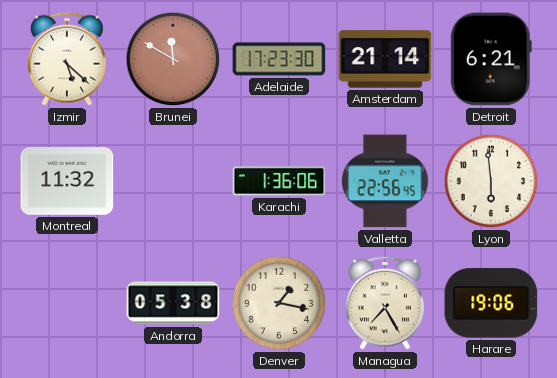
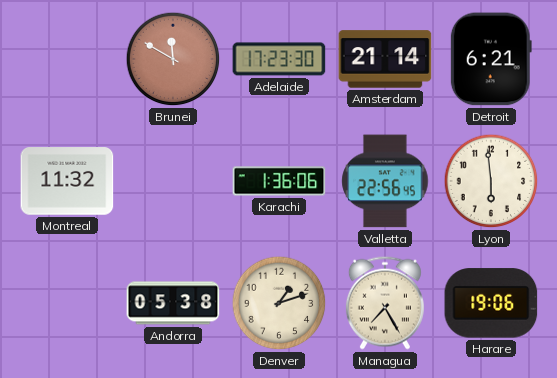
Izmir: 5:22 -> none (67, 59)
Denver: 1:17 -> 1:12 (279, 303)
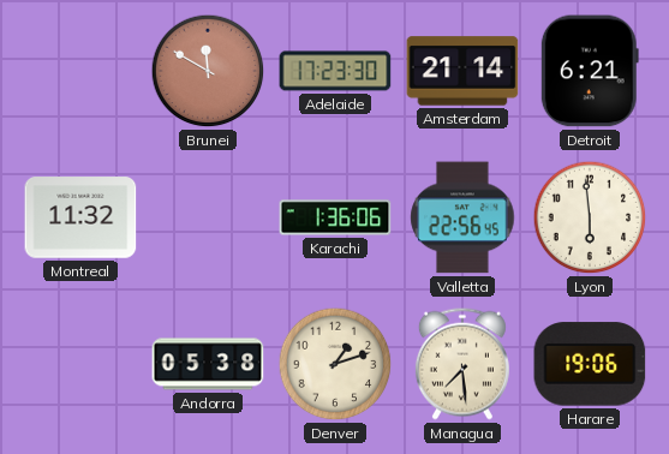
Managua: 7:25 -> 7:29 (462, 364)
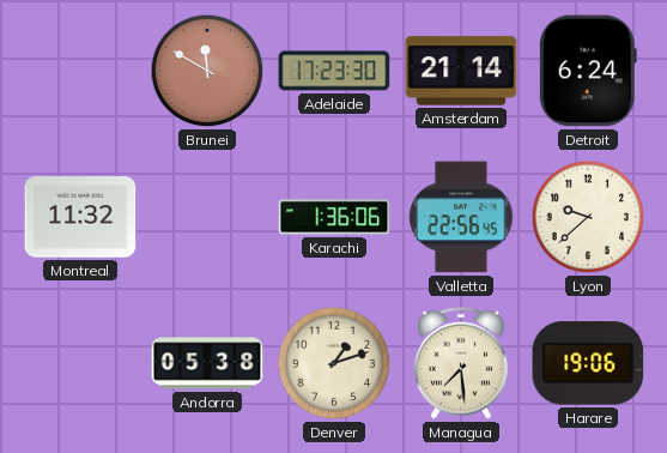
Detroit: 6:21 -> 6:24 (588, 71)
Lyon: 5:59 -> 9:38 (588, 217)
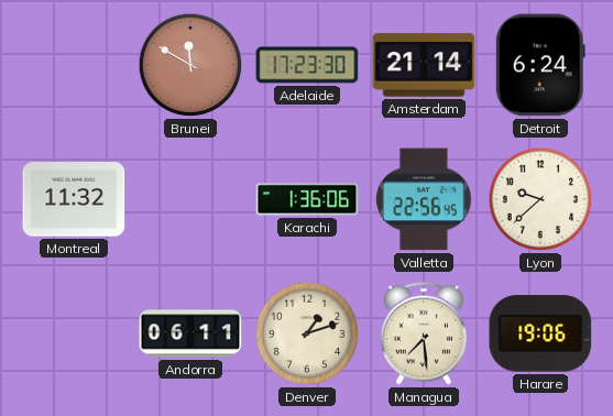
Andorra: 05:38 -> 06:11 (190, 333)
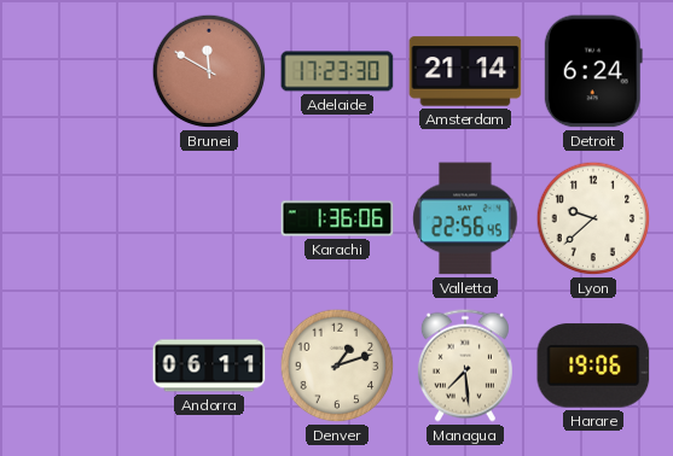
Montreal: 11:32 -> none (74, 199)
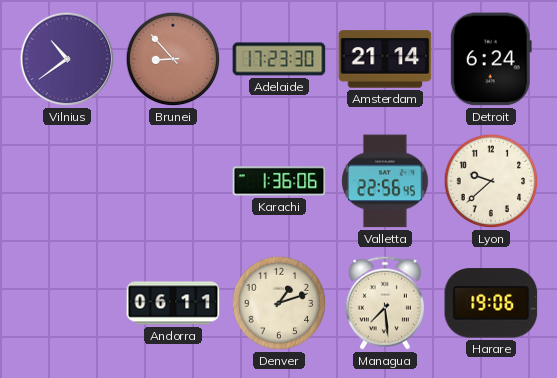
Vilnius: none -> 10:39 (67, 59)
Brunei: 11:50 -> 8:53 (173, 59)
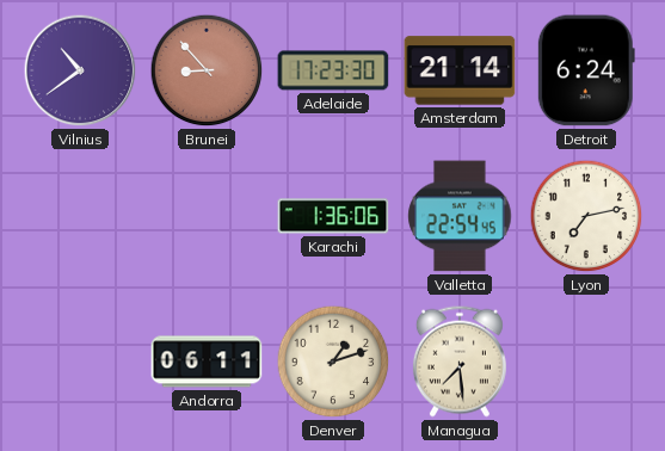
Valletta: 22:56 -> 22:54 (460, 216)
Lyon: 9:38 -> 7:13 (586, 216)
Harare: 19:06 -> none (491, 303)
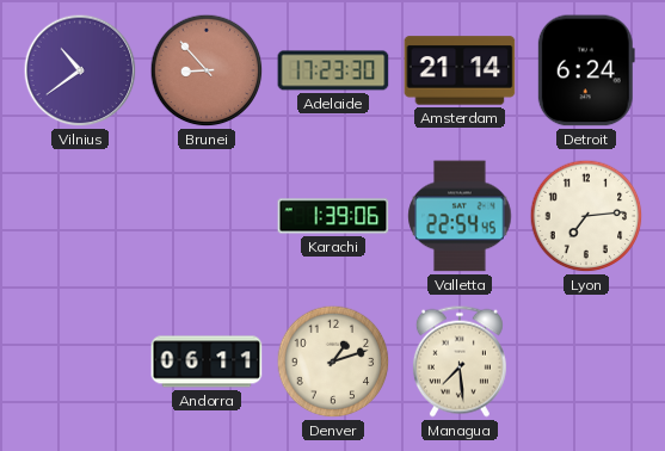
Karachi: 1:36 -> 1:39 (333, 216)
Lyon: 7:13 -> 7:14 (586, 216)
